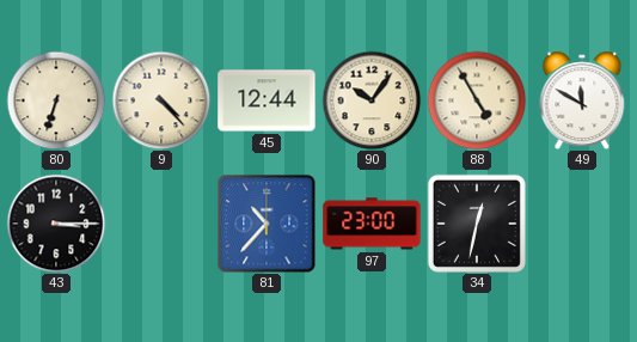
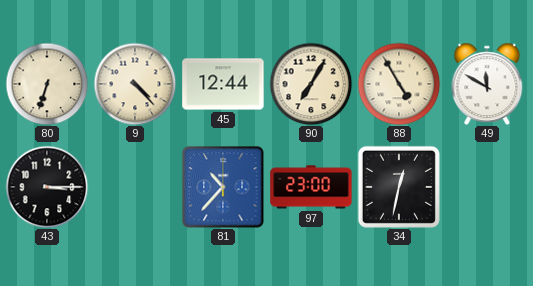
90: 10:06 -> 7:05 (311, 84)
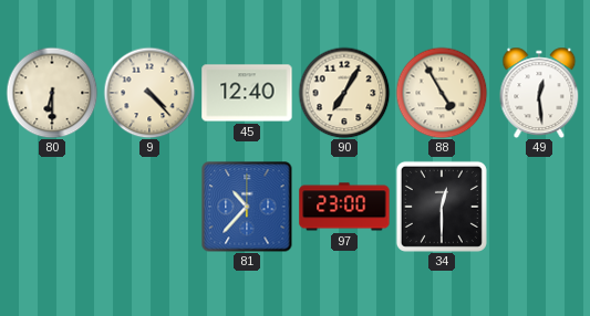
80: 6:33 -> 6:30 (52, 93)
45: 12:44 -> 12:40 (247, 93)
49: 11:50 -> 12:29 (539, 92)
43: 3:15 -> none (47, 187)
34: 12:32 -> 12:30 (442, 207)
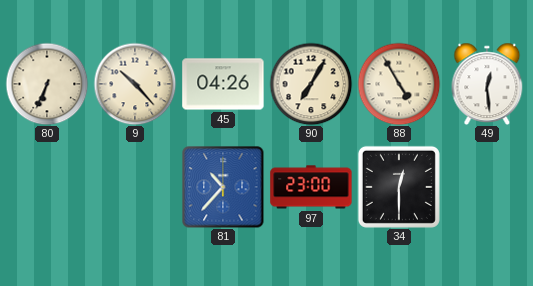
80: 6:30 -> 6:34 (47, 84)
9: 4:23 -> 10:23 (135, 84)
45: 12:40 -> 04:26 (223, 84)
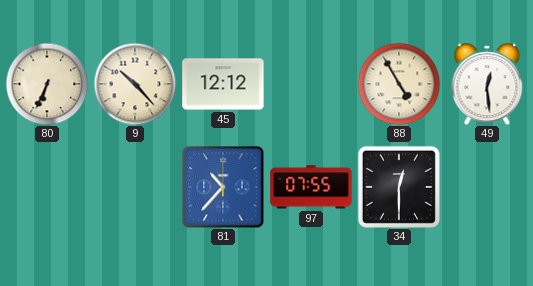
45: 04:26 -> 12:12 (223, 84)
90: 7:05 -> none (311, 84)
97: 23:00 -> 07:55 (311, 187)
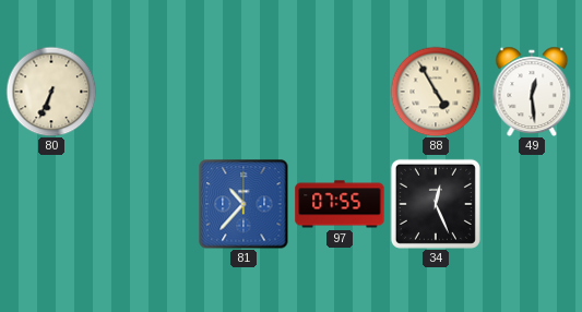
9: 10:23 -> none (135, 84)
45: 12:12 -> none (223, 84)
34: 12:30 -> 12:26 (436, 204)
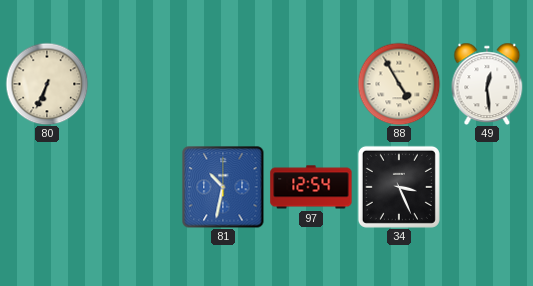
81: 10:37 -> 10:32 (223, 187)
97: 07:55 -> 12:54 (311, 187)
34: 12:26 -> 3:26 (399, 187)
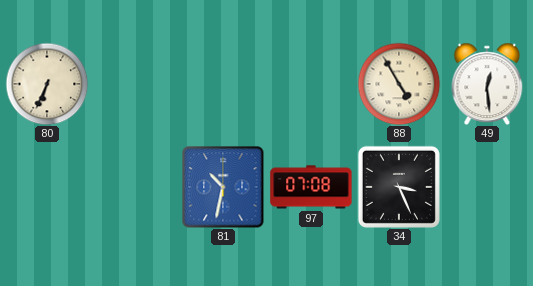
97: 12:54 -> 07:08 (311, 187)
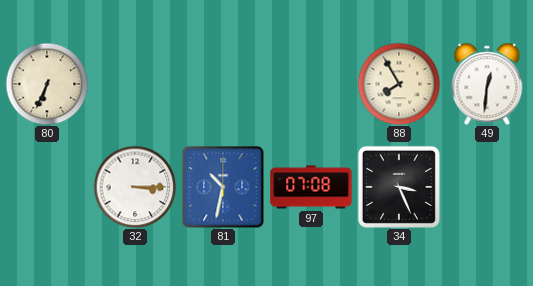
88: 4:55 -> 7:55 (399, 84)
49: 12:29 -> 12:31 (487, 83)
32: none -> 3:15 (135, 187)
